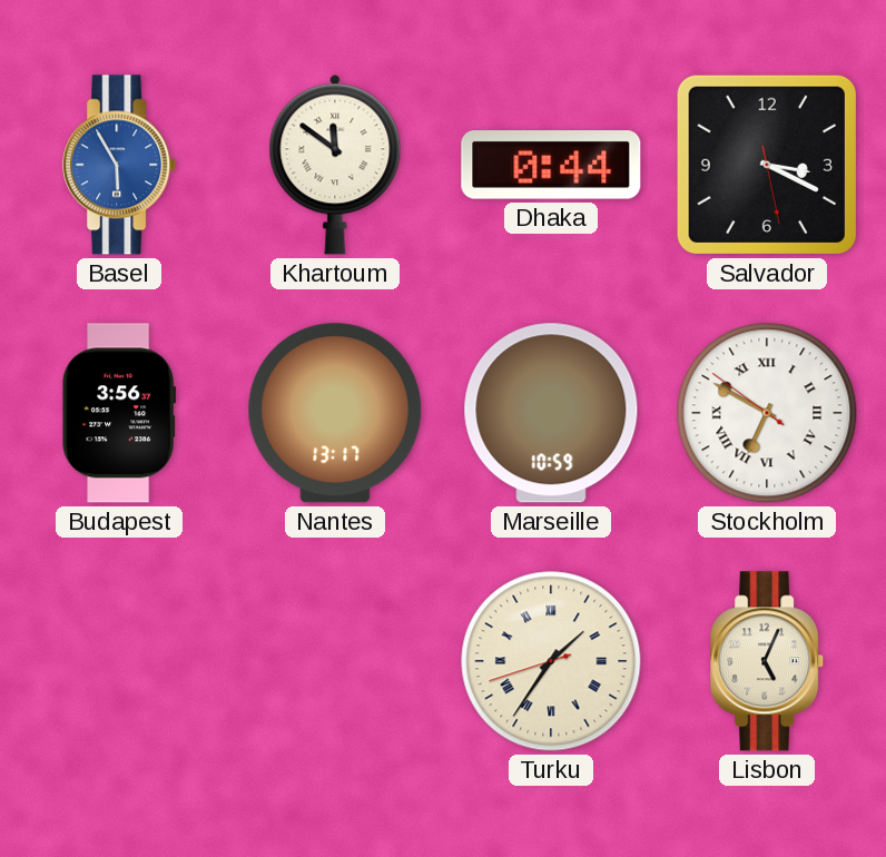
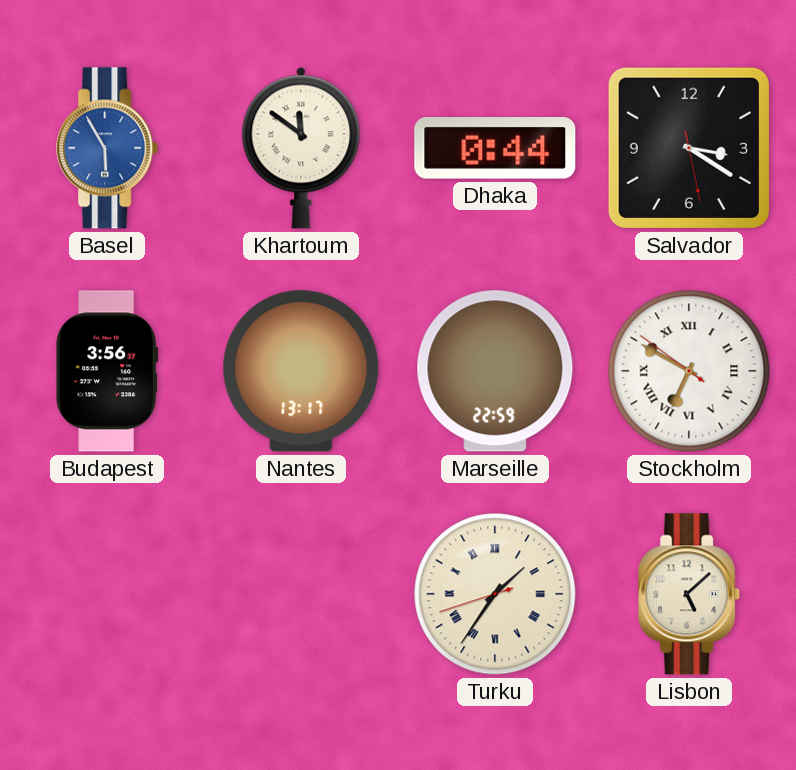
Salvador: 3:19 -> 3:20 (689, 148)
Marseille: 10:59 -> 22:59 (495, 371)
Lisbon: 5:04 -> 5:08 (690, 594)
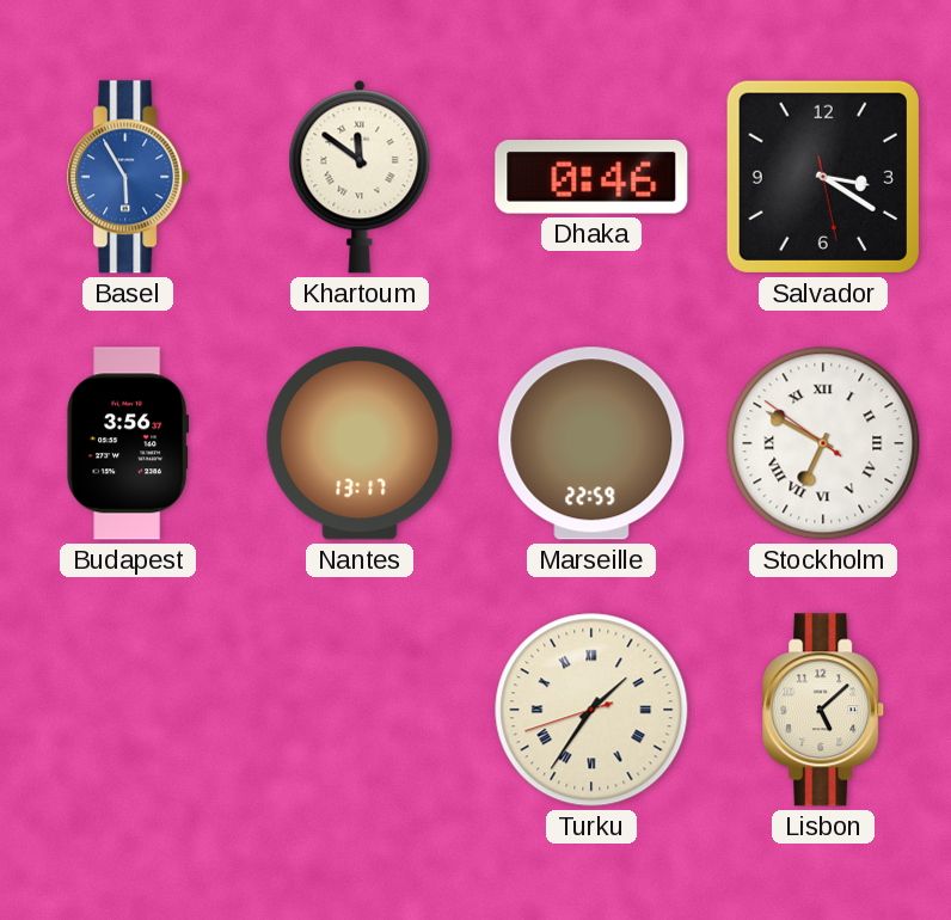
Dhaka: 0:44 -> 0:46 (591, 178)
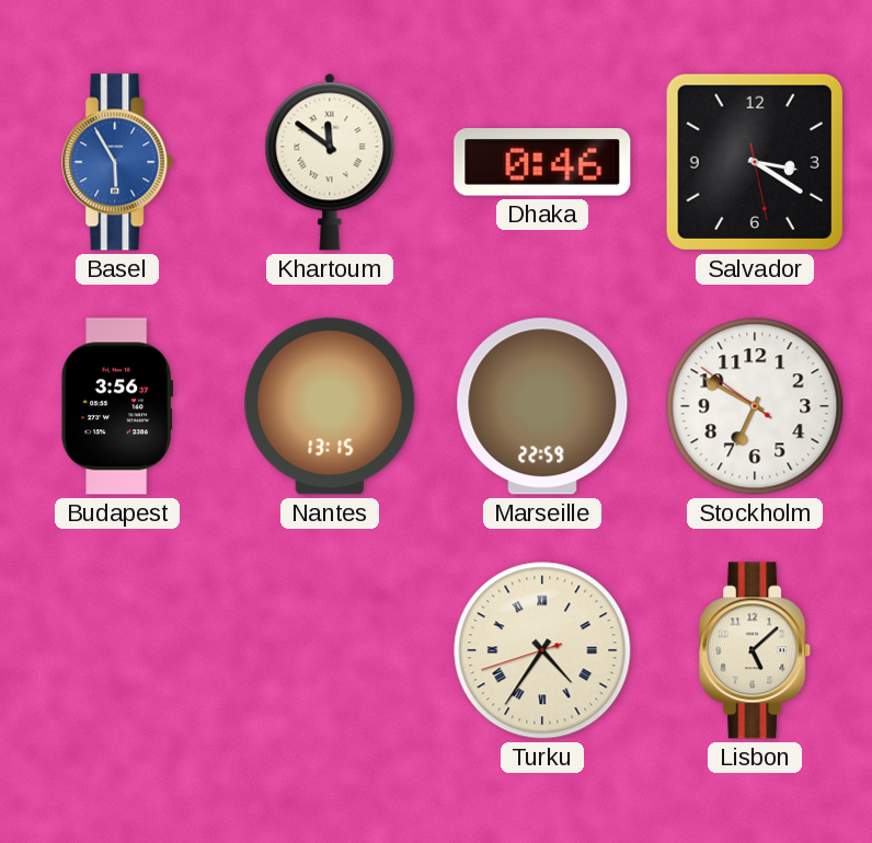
Nantes: 13:17 -> 13:15 (330, 406)
Stockholm numerals: Roman -> Arabic (755, 406)
Turku: 1:35 -> 4:35 (542, 650)
